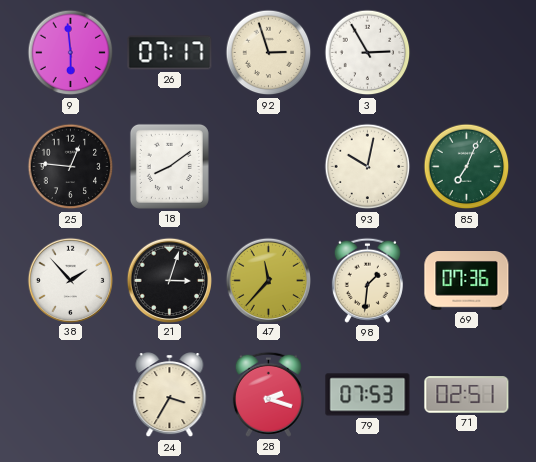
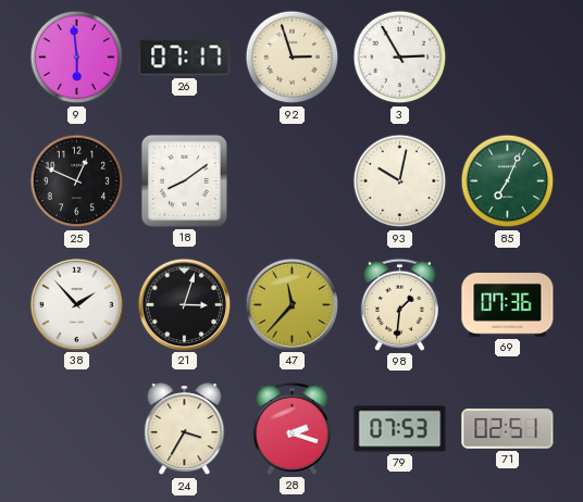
25: 12:46 -> 12:49 (77, 181)
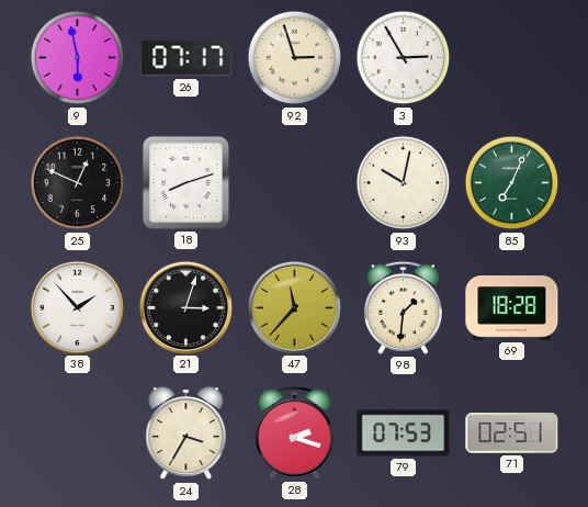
9: 5:59 -> 5:58 (78, 58)
18: 8:09 -> 8:12 (185, 182)
69: 07:36 -> 18:28 (512, 308)
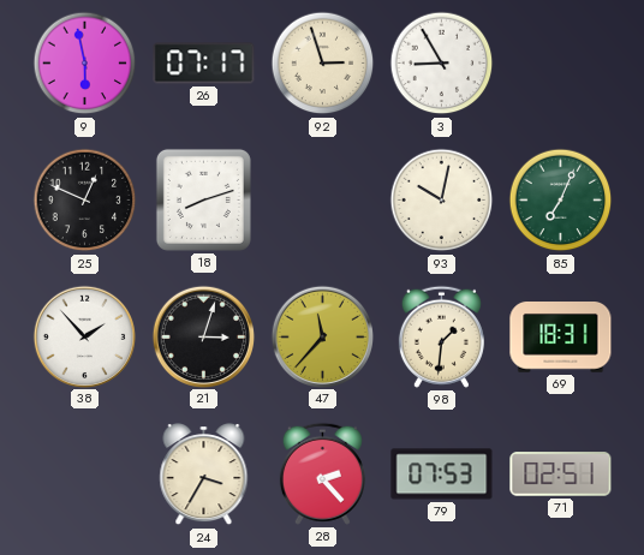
3: 2:55 -> 8:55 (442, 64)
69: 18:28 -> 18:31 (561, 338)
28: 2:18 -> 2:23 (322, 473)
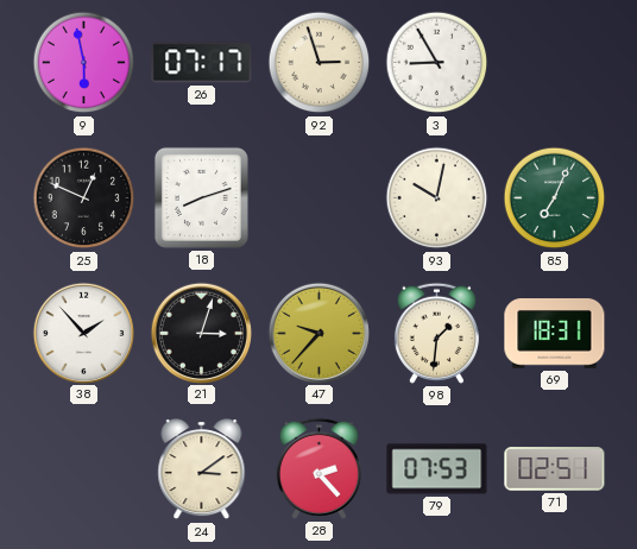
47: 11:37 -> 9:37 (318, 333)
24: 3:35 -> 3:09 (202, 469)
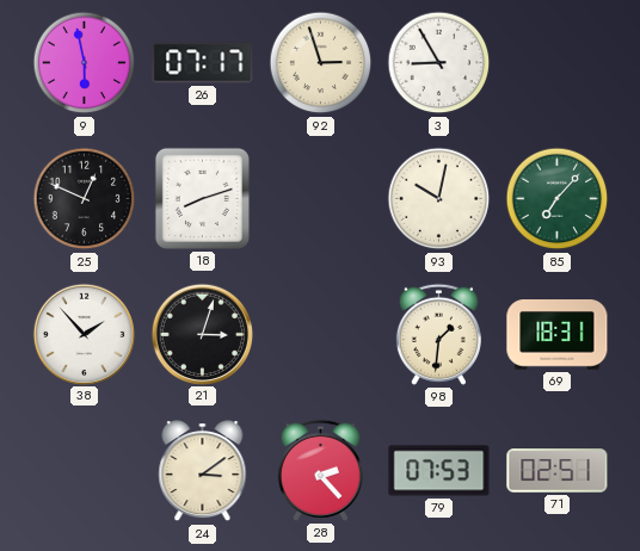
85: 7:04 -> 7:07 (558, 199)
47: 9:37 -> none (318, 333)
